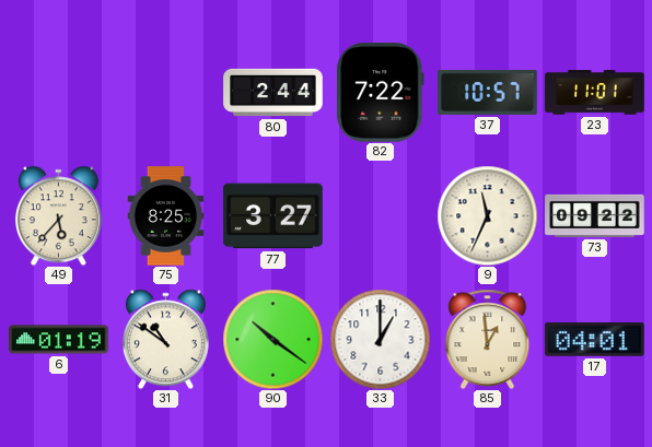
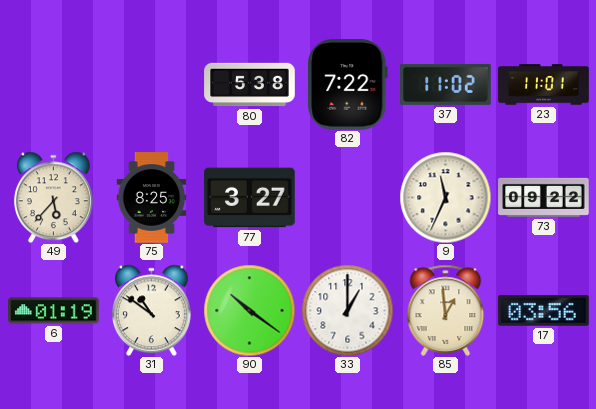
80: 2:44 -> 5:38 (250, 85)
37: 10:57 -> 11:02 (446, 84)
17: 04:01 -> 03:56 (544, 311)
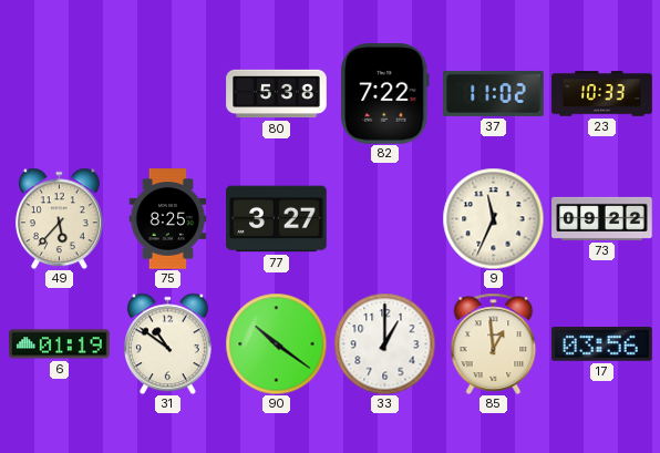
23: 11:01 -> 10:33 (602, 94)
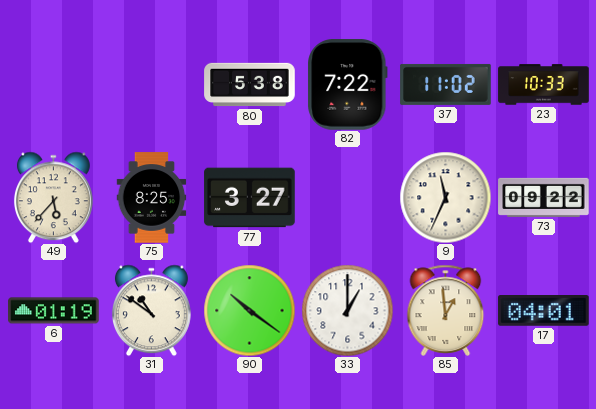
17: 03:56 -> 04:01 (544, 311)
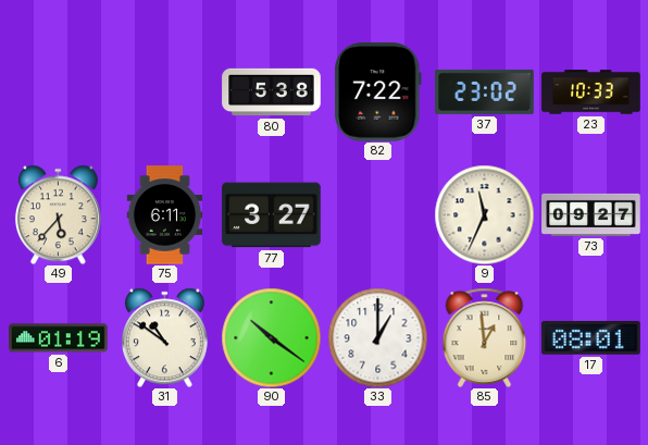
37: 11:02 -> 23:02 (485, 91)
75: 8:25 -> 6:11 (165, 215)
73: 09:22 -> 09:27 (591, 214)
17: 04:01 -> 08:01 (591, 338)
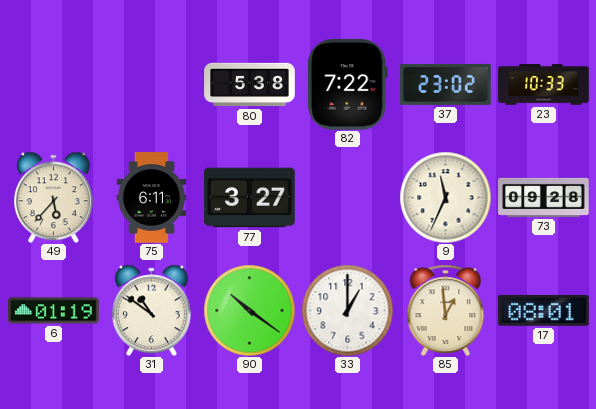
73: 09:27 -> 09:28 (544, 197)
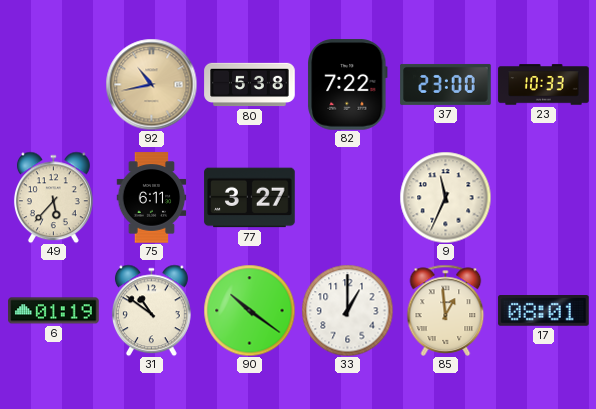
92: none -> 10:43 (151, 84)
37: 23:02 -> 23:00 (446, 84)
73: 09:28 -> none (544, 197)
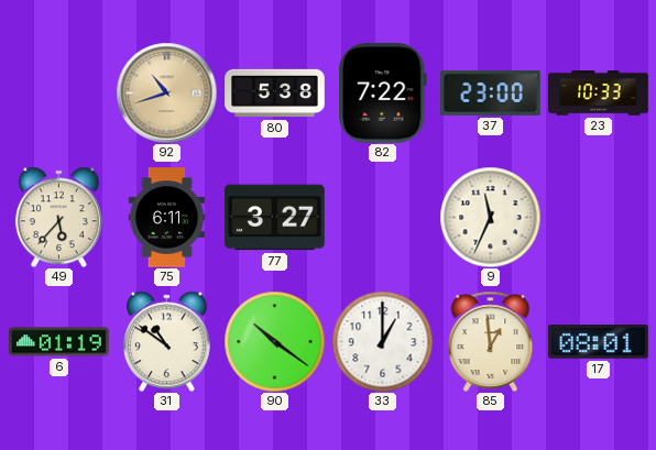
92: 10:43 -> 10:42 (166, 92)
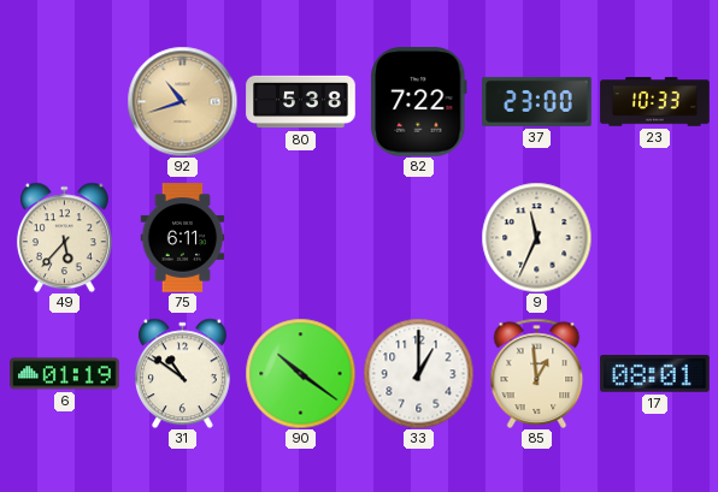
77: 3:27 -> none (275, 218)
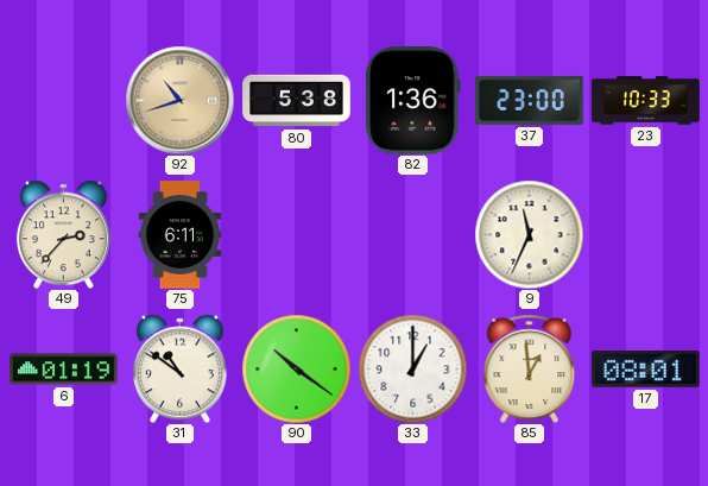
82: 7:22 -> 1:36 (413, 101)
49: 5:37 -> 2:37 (63, 234)
